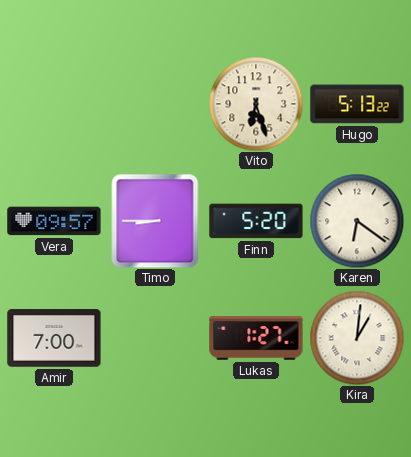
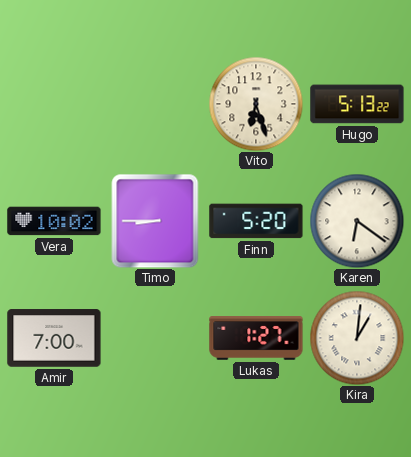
Vera: 09:57 -> 10:02 (54, 221)
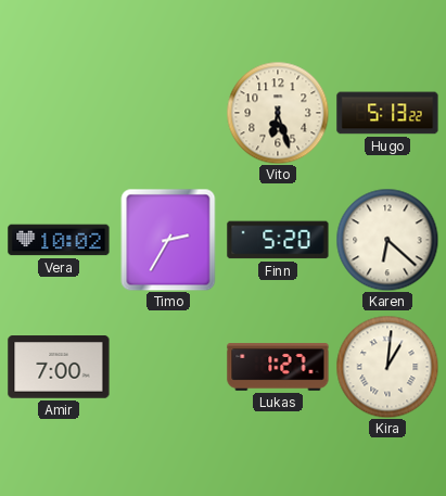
Timo: 8:45 -> 2:35 (168, 240)
Karen: 6:21 -> 6:22 (387, 240)
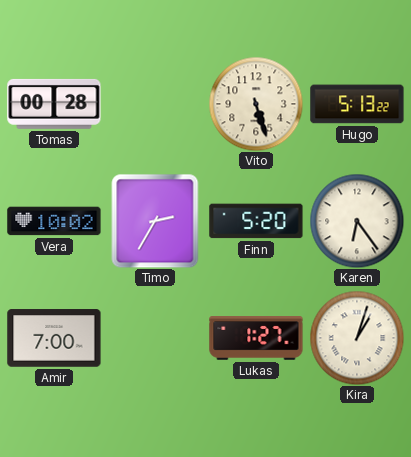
Tomas: none -> 00:28 (54, 104)
Vito: 6:27 -> 5:27 (256, 104)
Karen: 6:22 -> 6:24 (357, 221)
Kira: 1:01 -> 1:03 (357, 338)
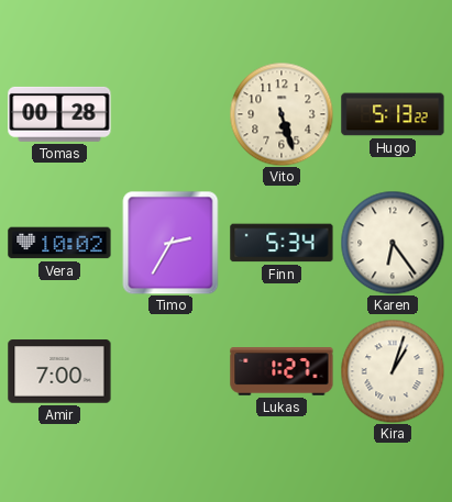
Finn: 5:20 -> 5:34 (282, 243)
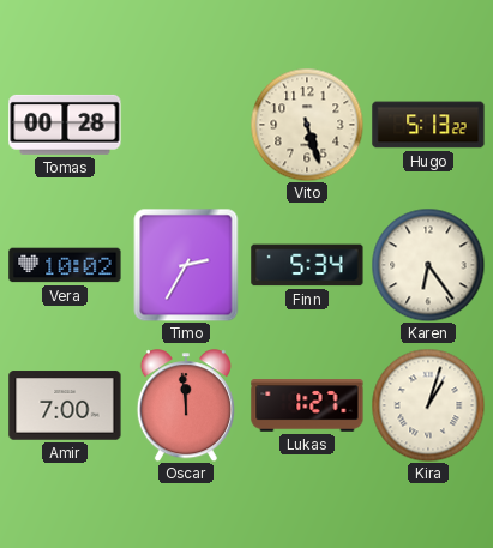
Oscar: none -> 11:59 (186, 405)
